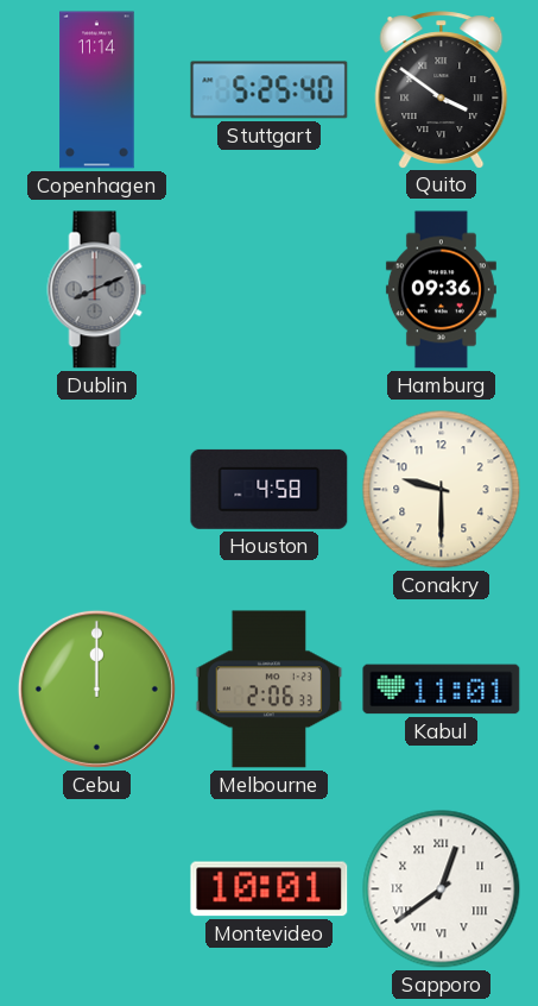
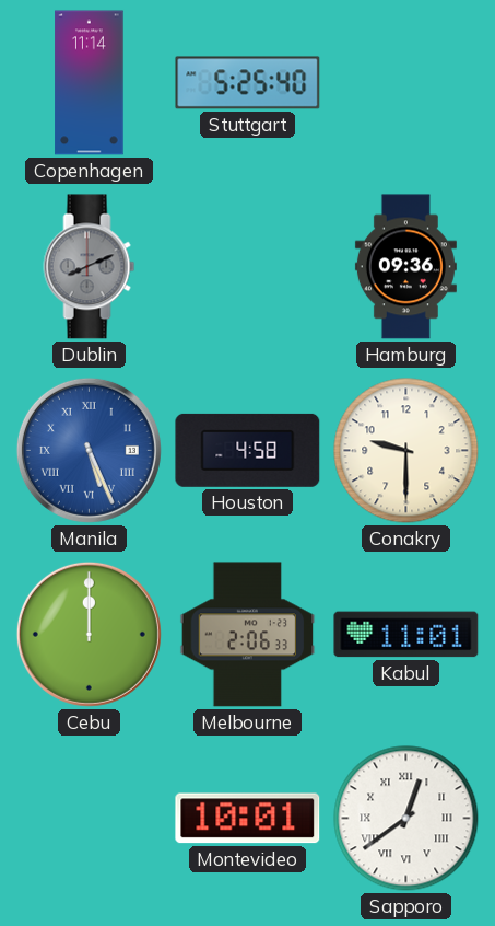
Quito: 3:51 -> none (442, 89)
Manila: none -> 5:26 (89, 450)
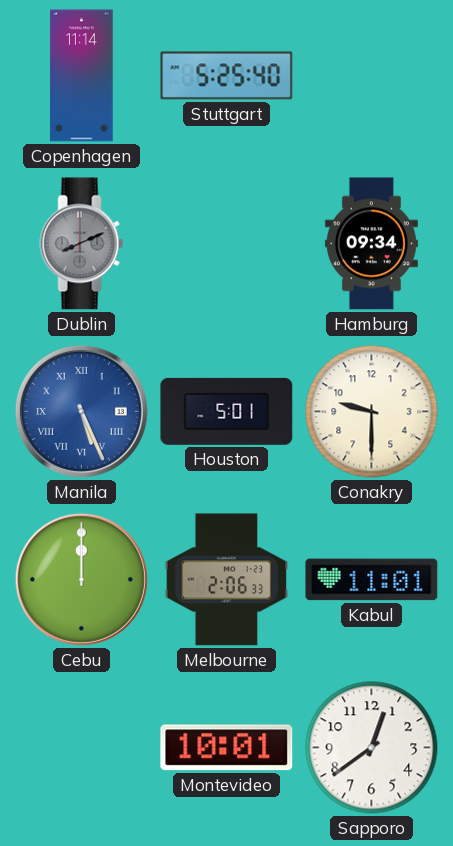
Hamburg: 09:36 -> 09:34 (371, 244)
Houston: 4:58 -> 5:01 (227, 411)
Sapporo numerals: Roman -> Arabic (372, 748)
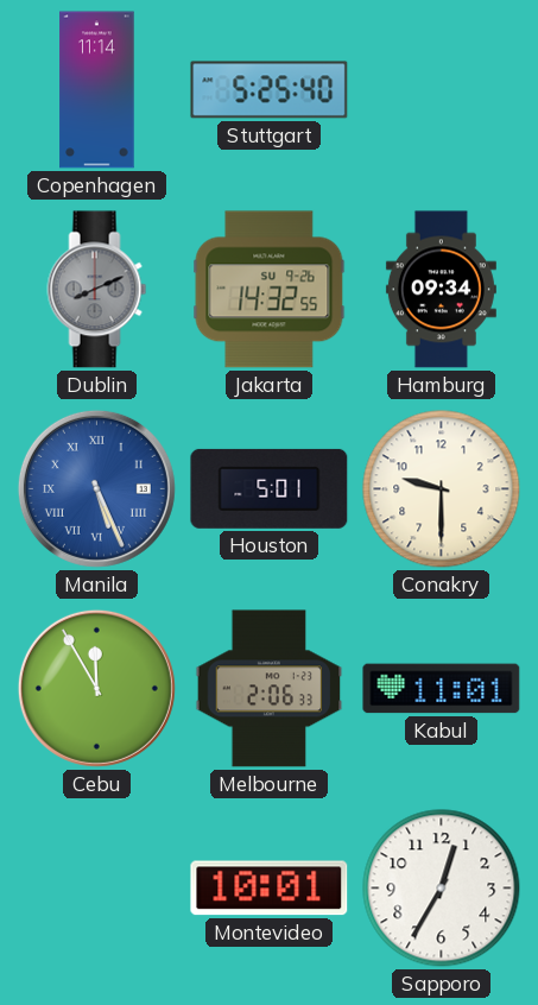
Jakarta: none -> 14:32 (270, 290)
Cebu: 12:00 -> 11:55 (96, 688)
Sapporo: 12:39 -> 12:35 (442, 889)
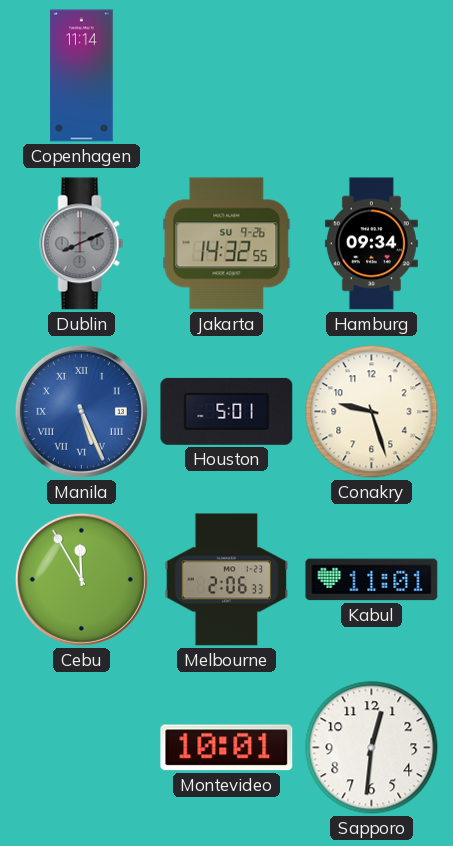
Stuttgart: 5:25 -> none (270, 90)
Conakry: 9:30 -> 9:27 (372, 412)
Sapporo: 12:35 -> 12:31 (372, 748)
